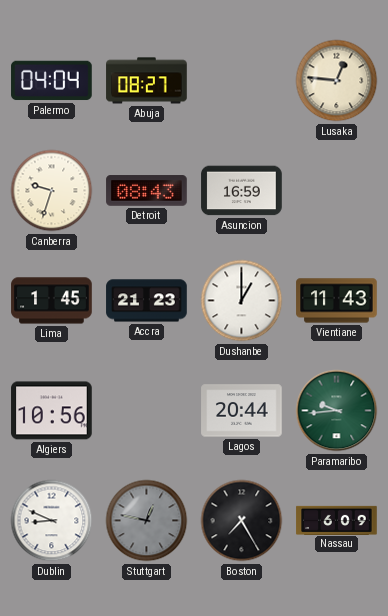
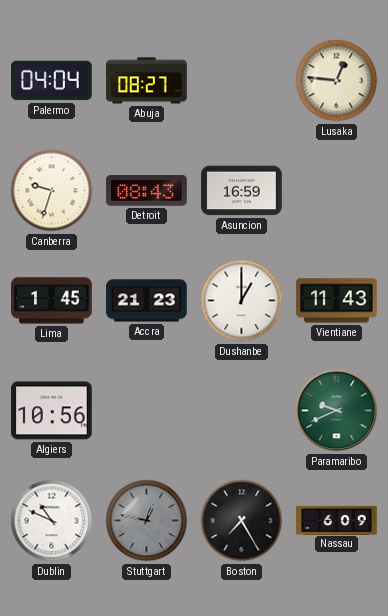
Lagos: 20:44 -> none (242, 411)
Paramaribo: 9:44 -> 9:41 (337, 411)
Dublin: 8:49 -> 10:49 (52, 521)
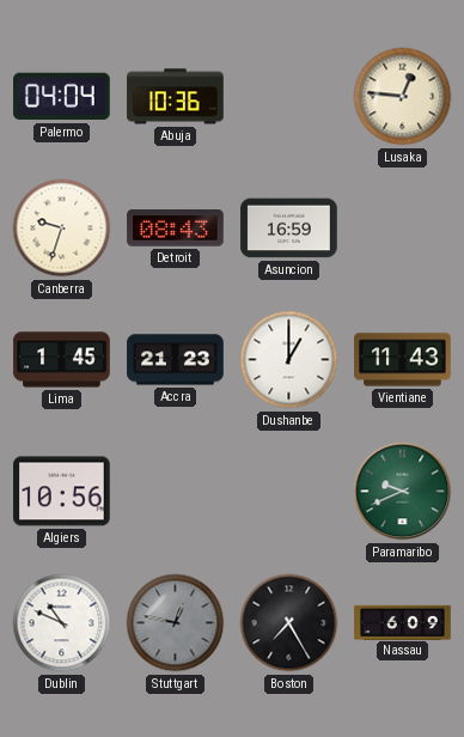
Abuja: 08:27 -> 10:36 (176, 97)
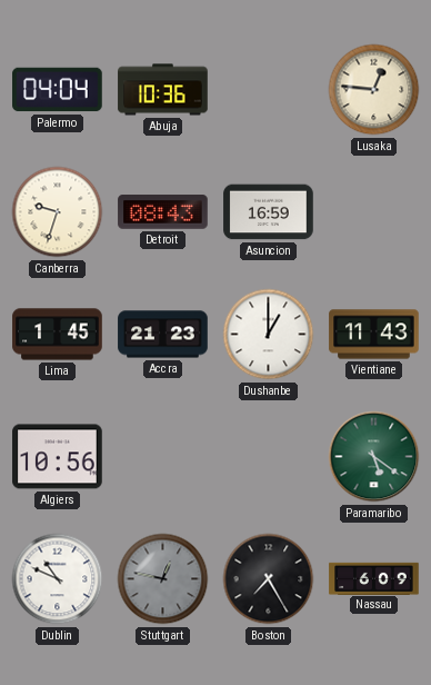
Paramaribo: 9:41 -> 5:21 (374, 457)
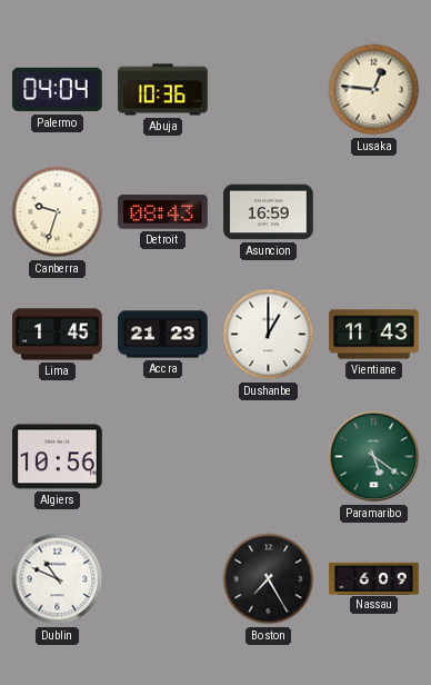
Stuttgart: 12:47 -> none (163, 579)
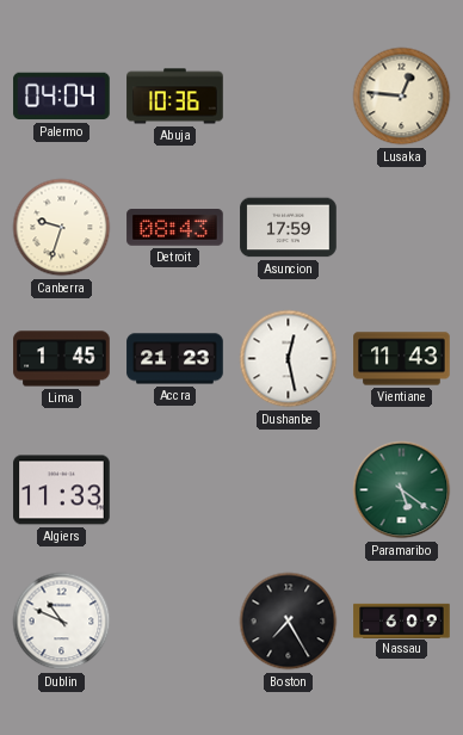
Asuncion: 16:59 -> 17:59 (289, 228)
Dushanbe: 1:00 -> 12:28 (289, 359)
Algiers: 10:56 -> 11:33 (62, 490)
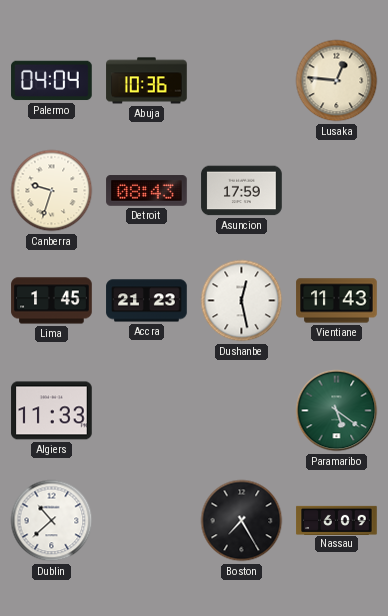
Dublin: 10:49 -> 10:38 (52, 521)
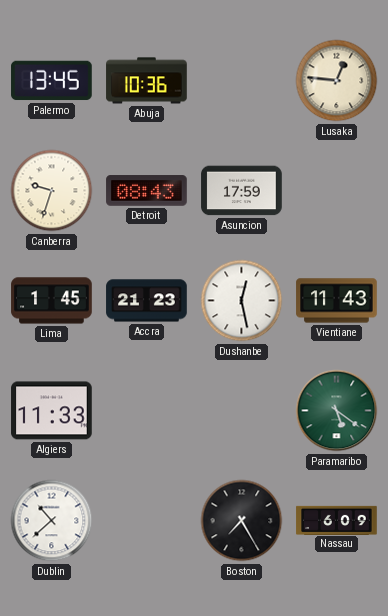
Palermo: 04:04 -> 13:45 (52, 81)
